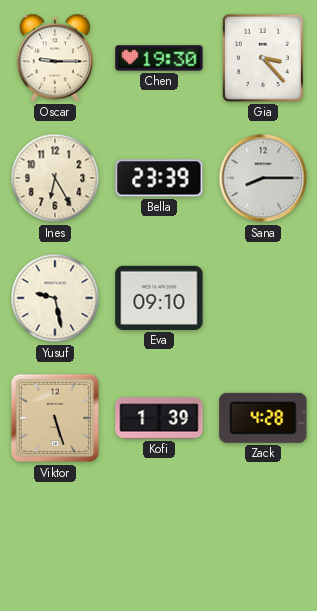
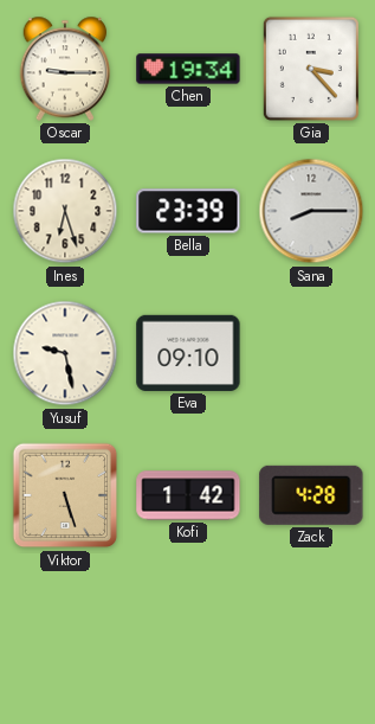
Chen: 19:30 -> 19:34 (188, 69)
Ines: 6:25 -> 6:27 (65, 211)
Kofi: 1:39 -> 1:42 (188, 495)
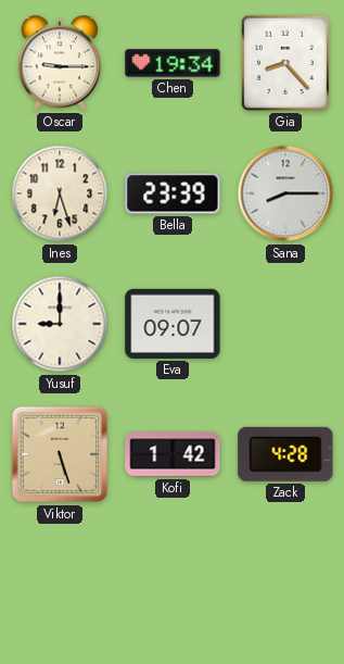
Gia: 3:23 -> 8:23 (285, 63)
Yusuf: 9:28 -> 9:00 (60, 324)
Eva: 09:10 -> 09:07 (173, 324)
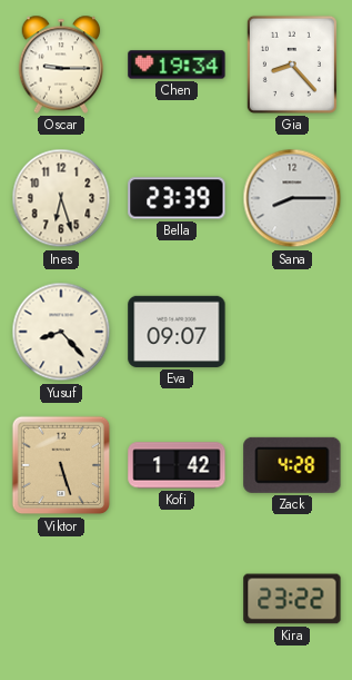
Yusuf: 9:00 -> 8:23 (61, 332)
Kira: none -> 23:22 (292, 599)
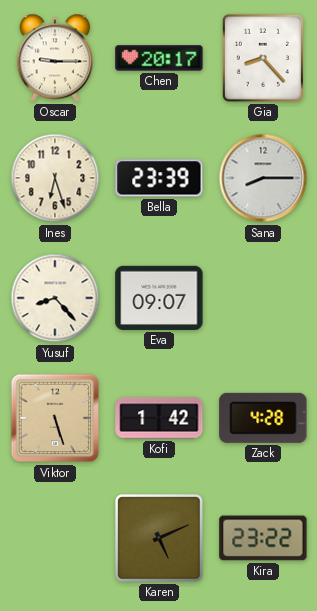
Chen: 19:34 -> 20:17 (159, 58)
Karen: none -> 5:11 (159, 538)
